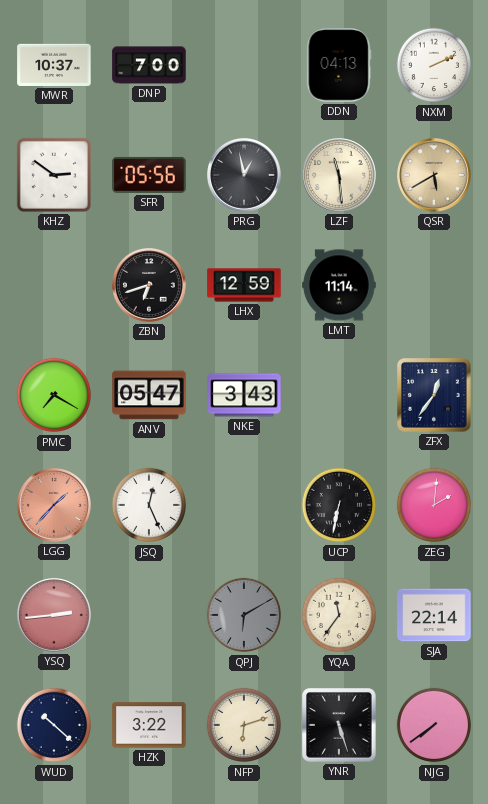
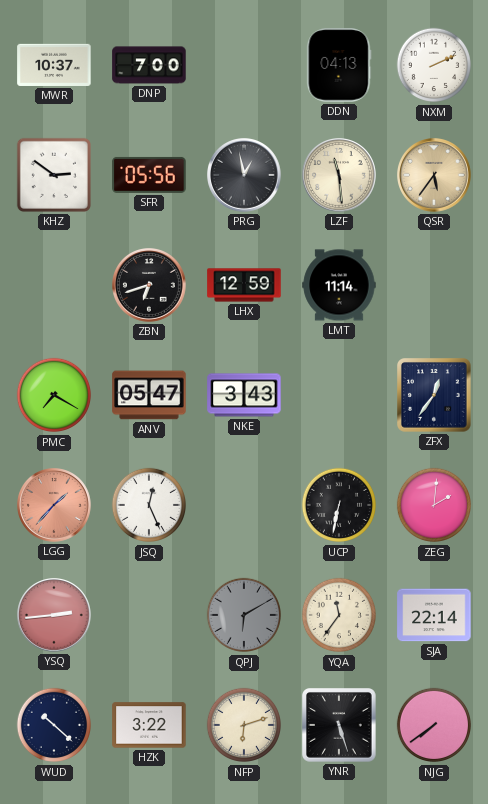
QSR: 5:40 -> 5:36 (435, 176)
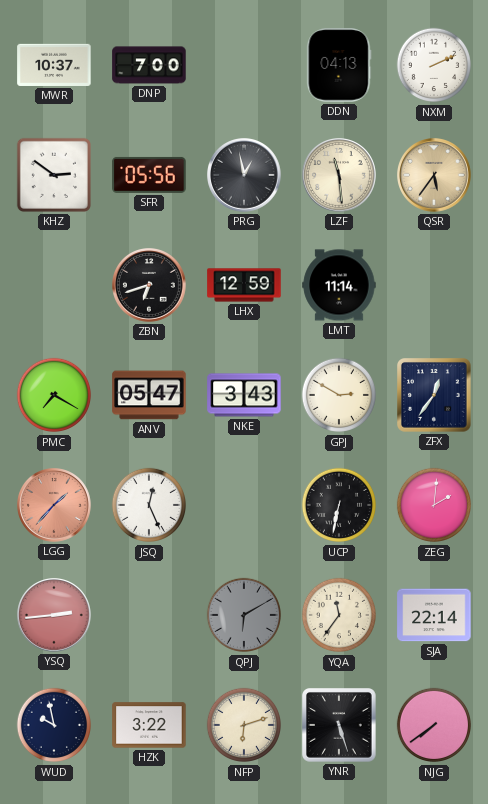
GPJ: none -> 2:50 (339, 395)
WUD: 10:22 -> 9:58 (54, 725)
